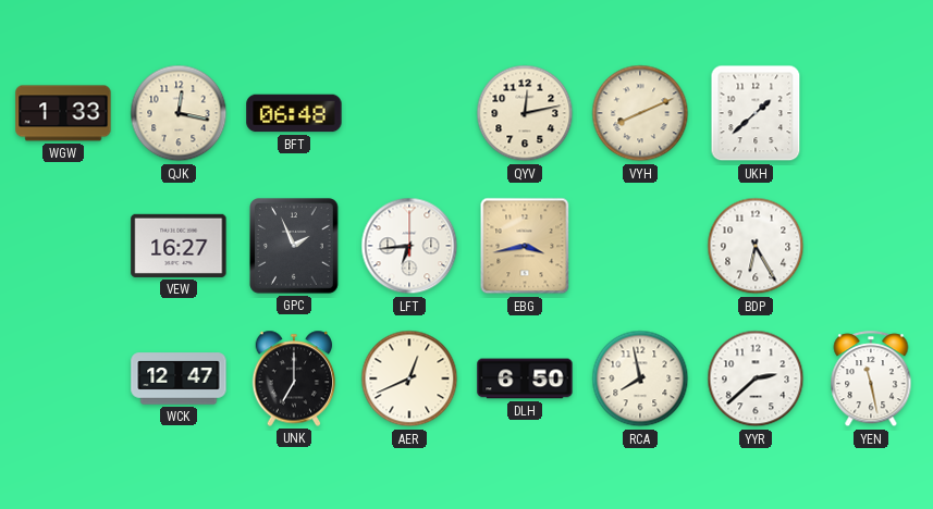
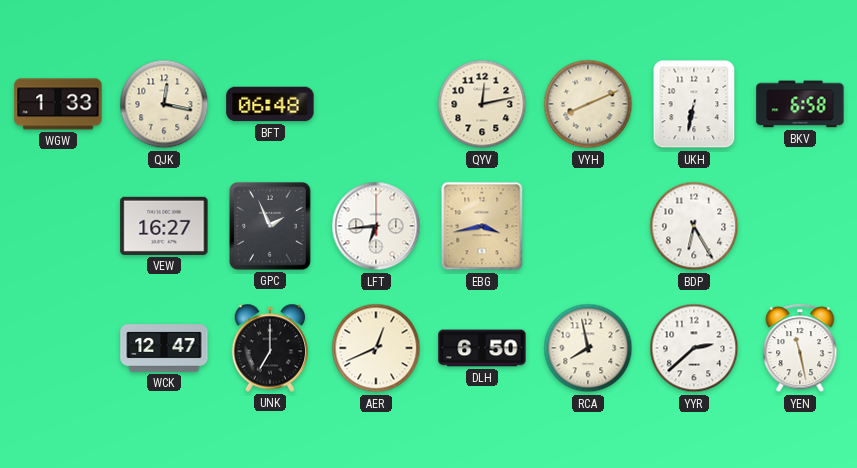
UKH: 1:38 -> 6:32 (694, 104)
BKV: none -> 6:58 (800, 104)
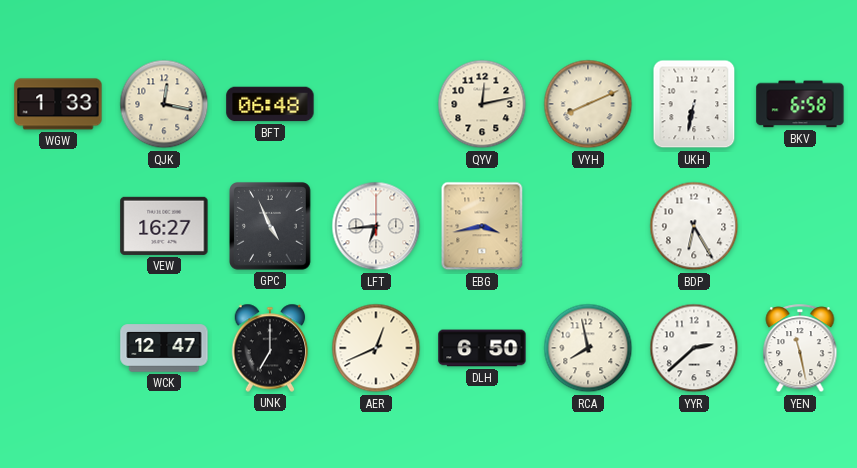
GPC: 1:56 -> 4:56 (271, 227)
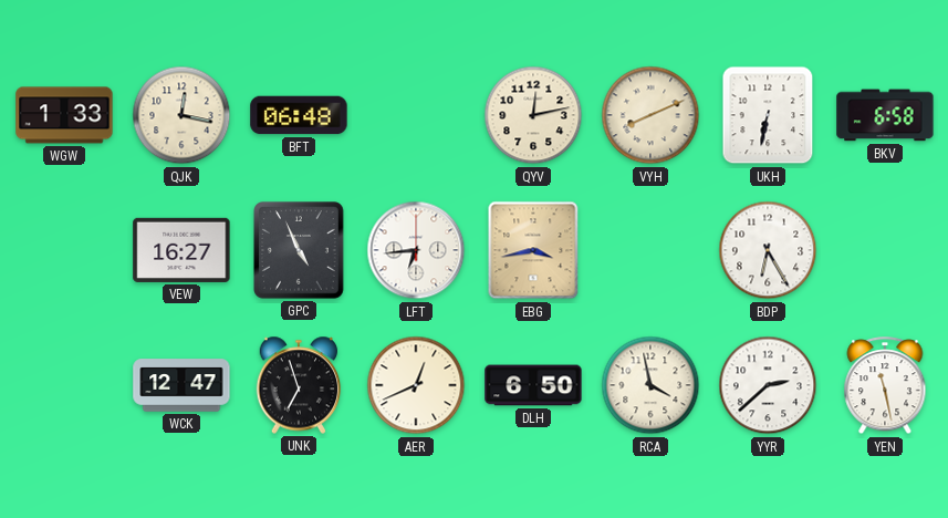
UNK: 7:00 -> 6:57 (299, 385)
RCA: 7:58 -> 3:58 (650, 385)
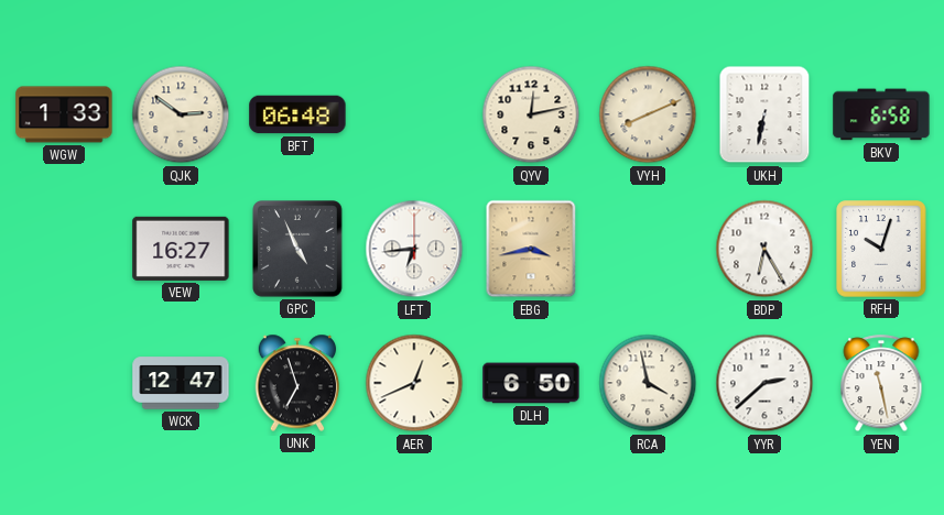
QJK: 12:17 -> 2:51 (181, 114)
RFH: none -> 10:03 (881, 249)
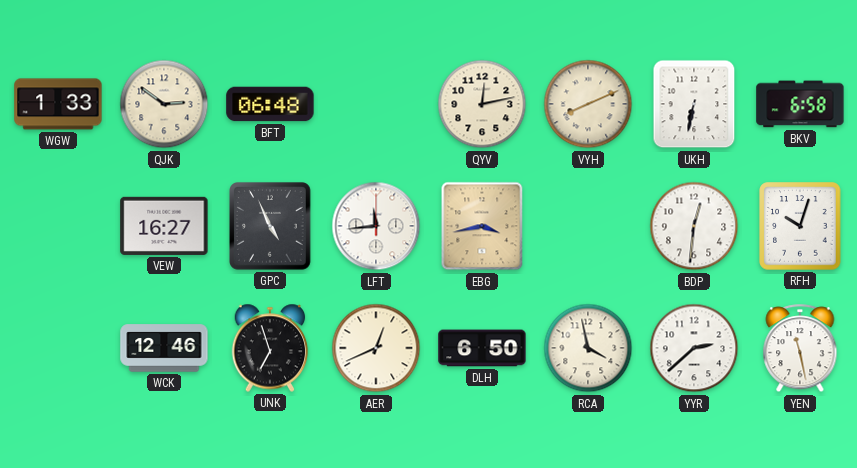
LFT: 6:44 -> 11:44 (376, 226)
BDP: 6:25 -> 12:31 (694, 226)
WCK: 12:47 -> 12:46 (164, 348)
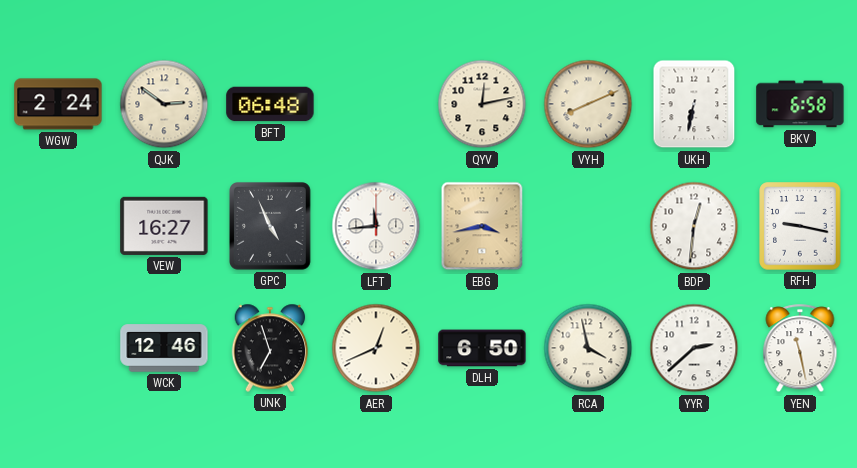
WGW: 1:33 -> 2:24 (58, 104)
RFH: 10:03 -> 9:17 (800, 226)
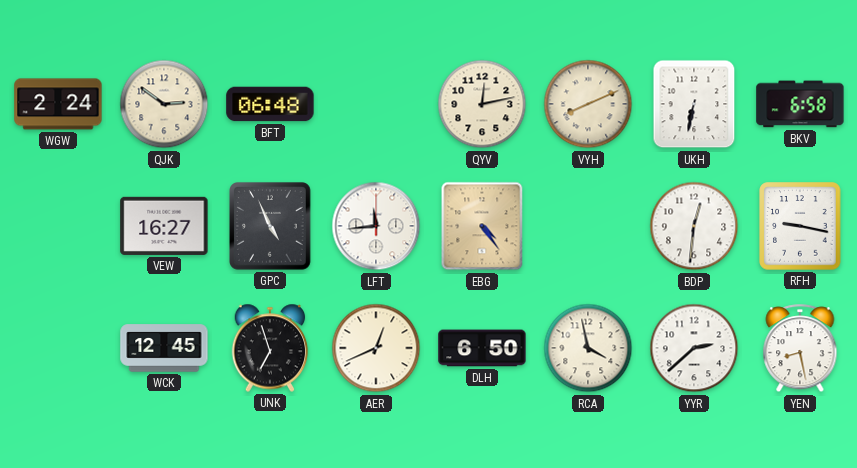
EBG: 3:43 -> 4:24 (482, 226)
WCK: 12:46 -> 12:45 (164, 348)
YEN: 11:28 -> 8:28 (800, 349)
